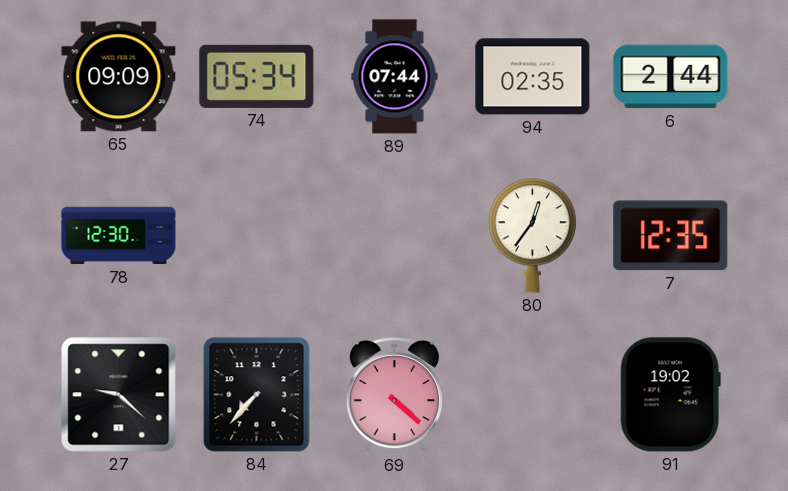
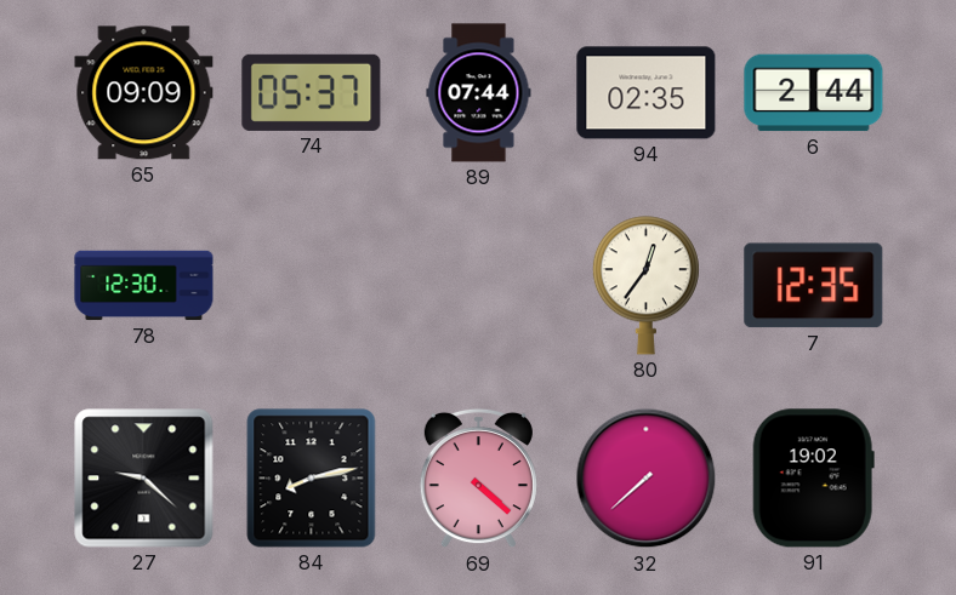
74: 05:34 -> 05:37 (312, 92)
84: 7:37 -> 8:13 (312, 479)
32: none -> 7:38 (647, 479)
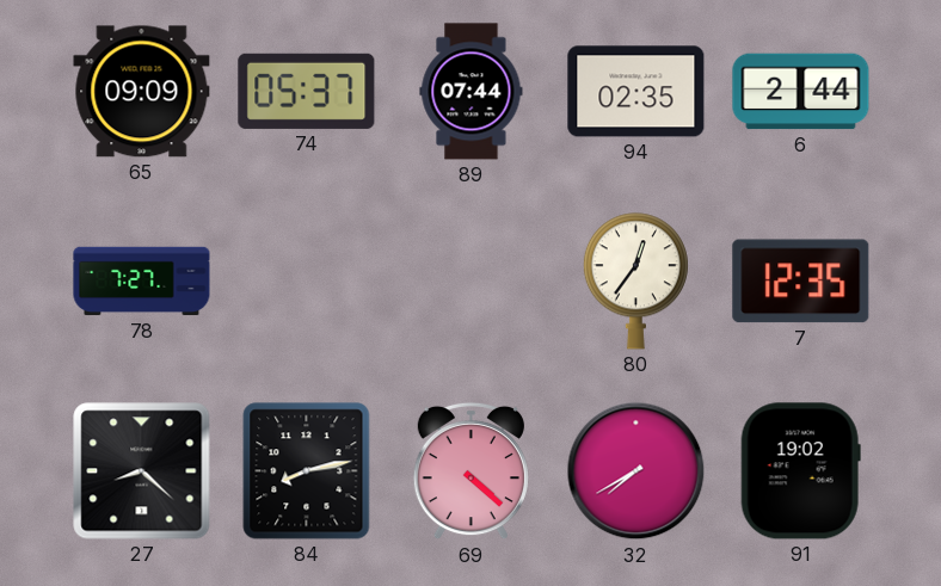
78: 12:30 -> 7:27 (142, 282)
27: 9:22 -> 8:22 (142, 471)
32: 7:38 -> 7:40 (636, 471)
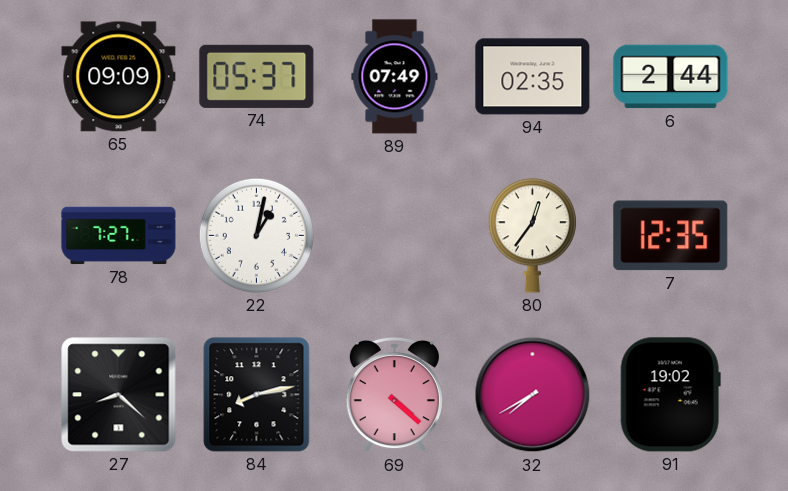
89: 07:44 -> 07:49 (395, 77)
22: none -> 1:02 (256, 235)
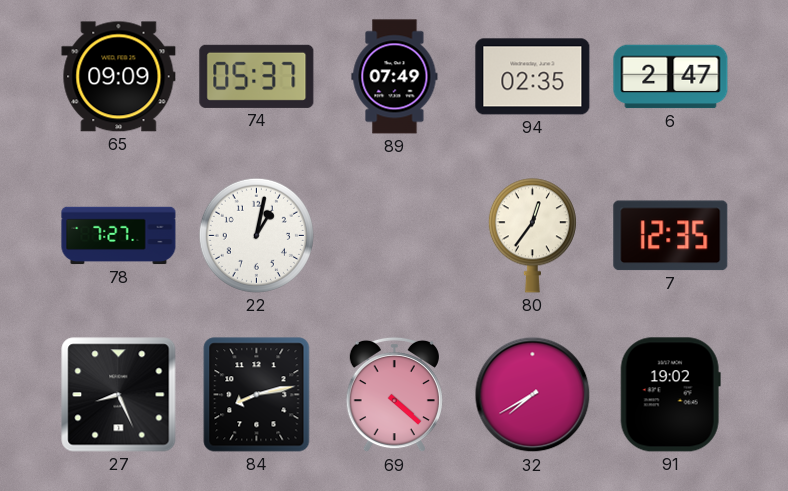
6: 2:44 -> 2:47 (671, 77)
27: 8:22 -> 8:26 (119, 395)
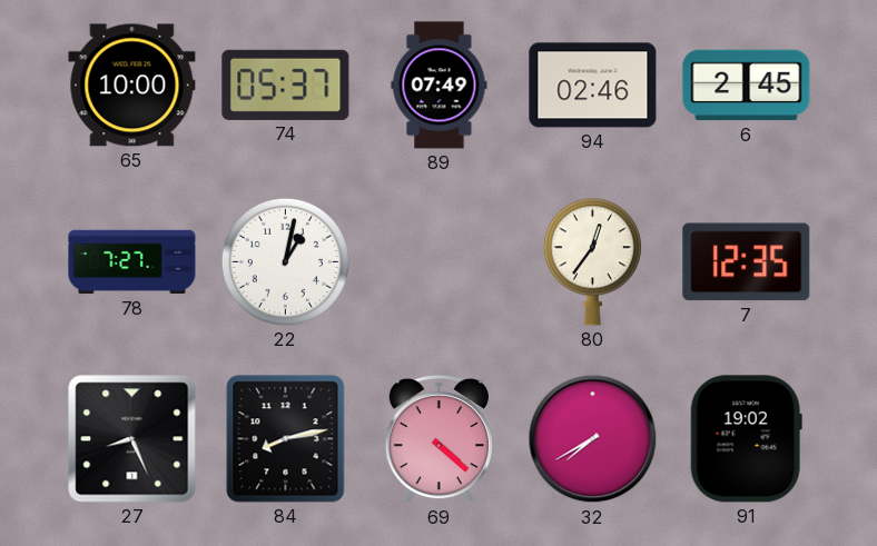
65: 09:09 -> 10:00 (132, 86)
94: 02:35 -> 02:46 (593, 86)
6: 2:47 -> 2:45 (747, 86)
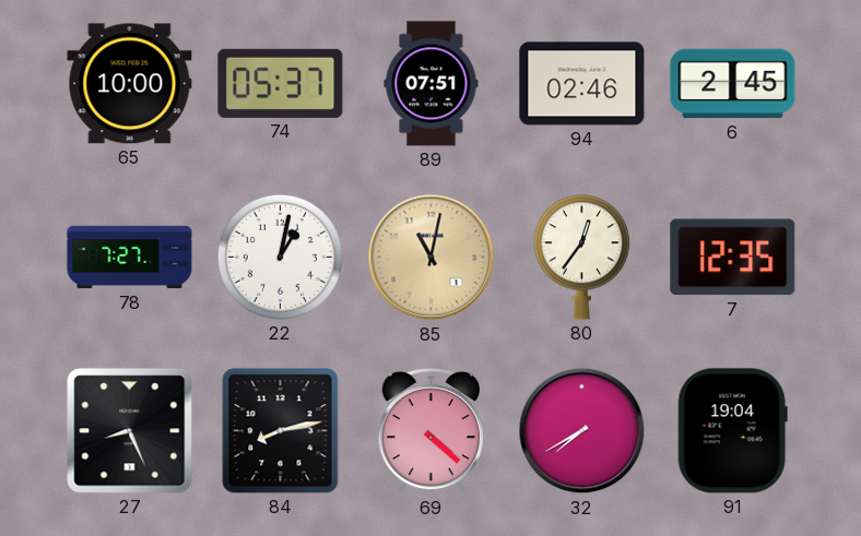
89: 07:49 -> 07:51 (432, 84)
85: none -> 11:02 (432, 258)
91: 19:02 -> 19:04 (732, 431)
